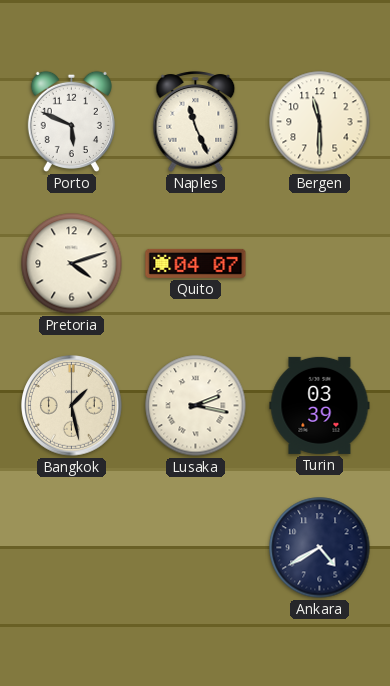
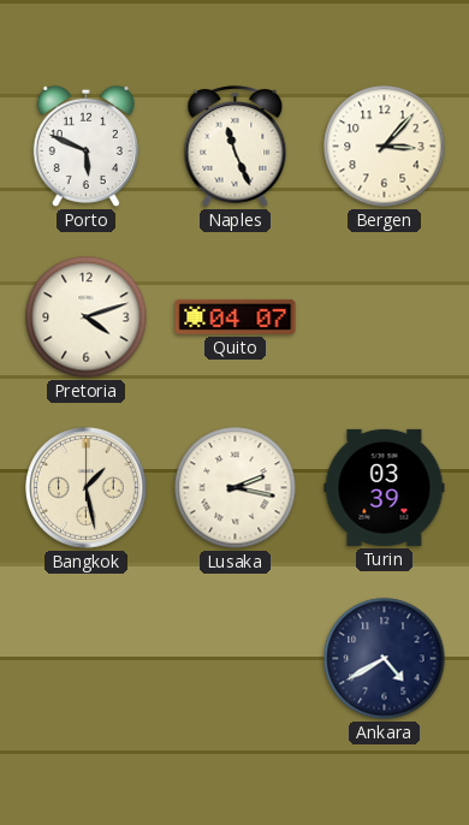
Bergen: 11:30 -> 3:07 (385, 147)
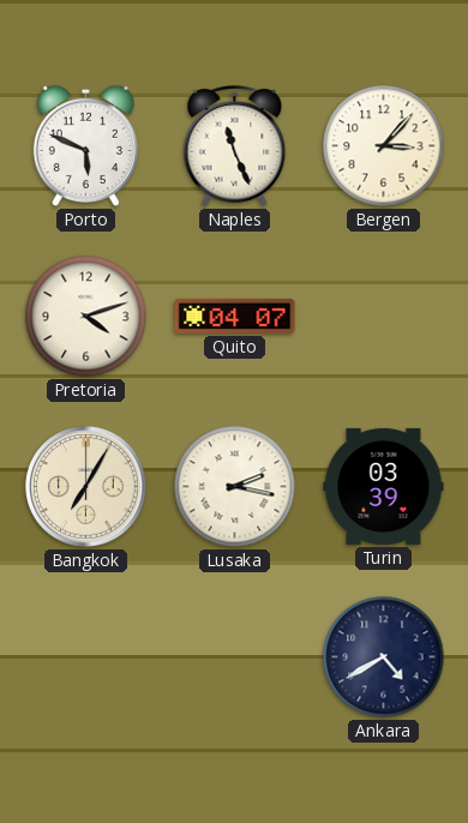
Bangkok: 1:28 -> 7:05 (86, 487)
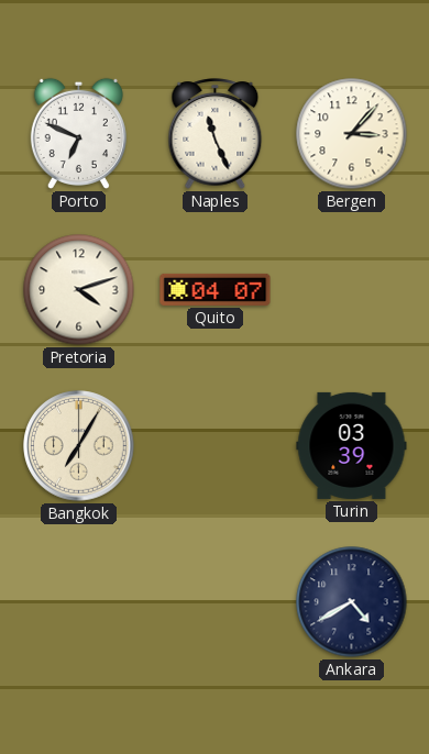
Porto: 5:49 -> 6:49 (78, 133)
Lusaka: 2:17 -> none (235, 487)
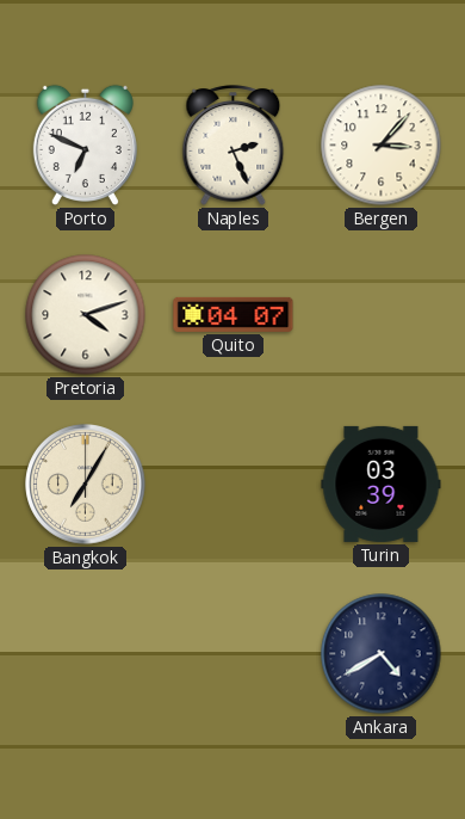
Naples: 11:26 -> 2:26 (234, 146)
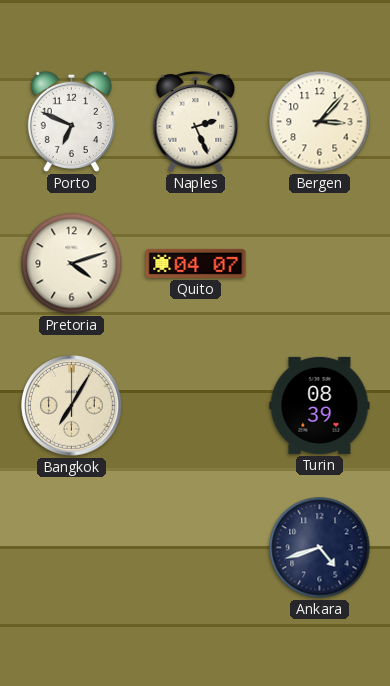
Turin: 03:39 -> 08:39 (320, 405)
Ankara: 4:40 -> 4:42 (320, 548)
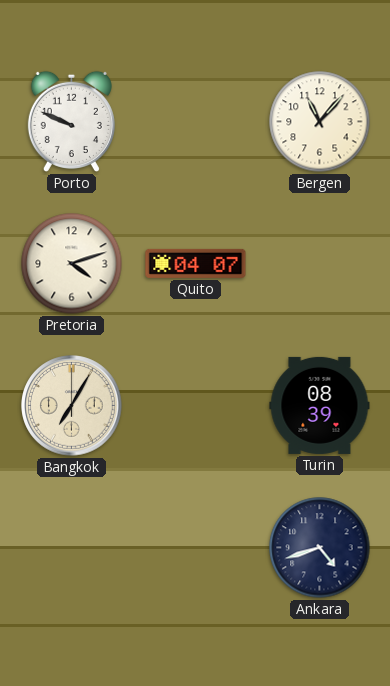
Porto: 6:49 -> 9:49 (71, 121)
Naples: 2:26 -> none (196, 122)
Bergen: 3:07 -> 11:07 (320, 122)
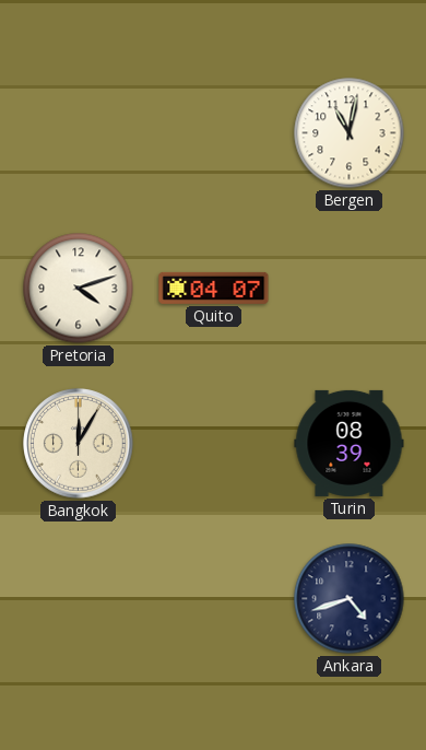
Porto: 9:49 -> none (71, 121)
Bergen: 11:07 -> 11:02 (350, 133)
Bangkok: 7:05 -> 12:05 (79, 444)
